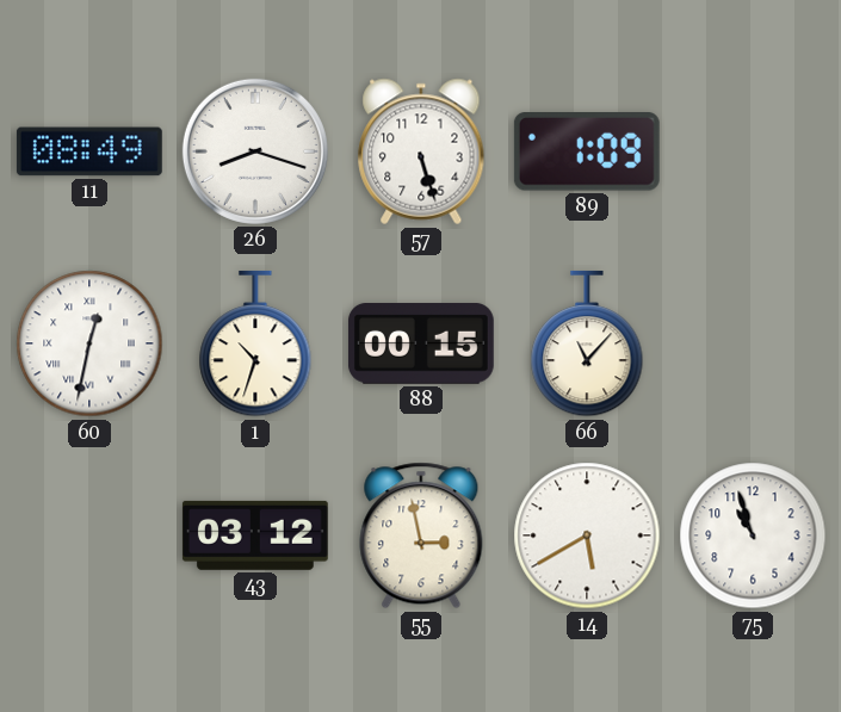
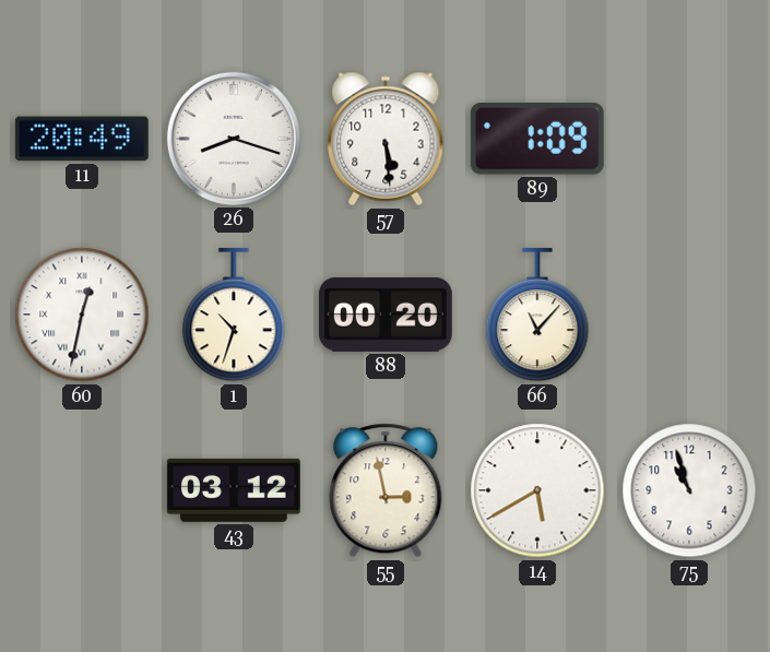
11: 08:49 -> 20:49 (82, 139)
57: 5:27 -> 5:29 (386, 139)
88: 00:15 -> 00:20 (386, 316)
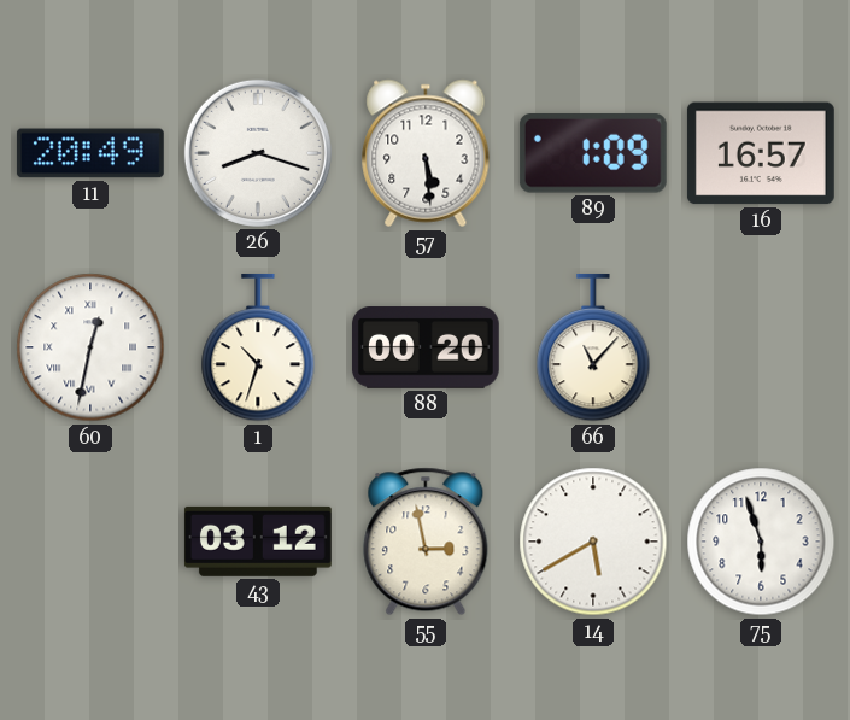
16: none -> 16:57 (761, 153)
75: 10:57 -> 5:57 (761, 542)
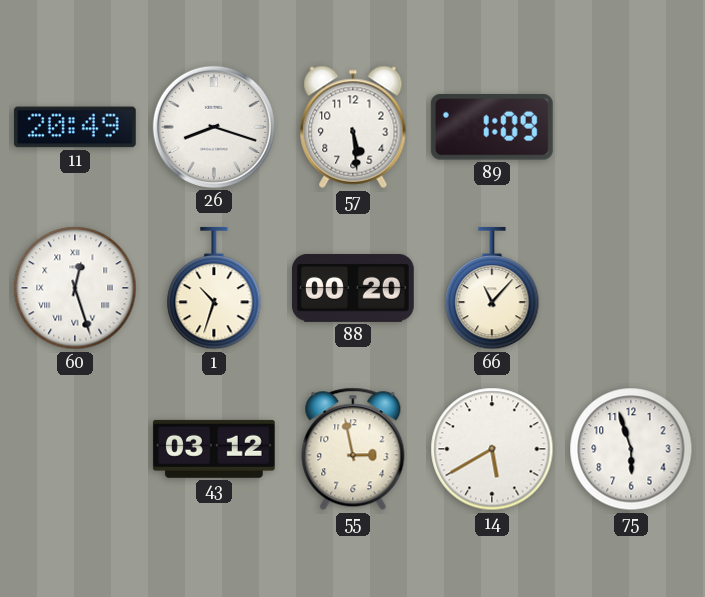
16: 16:57 -> none (761, 153)
60: 12:32 -> 12:27 (75, 288)
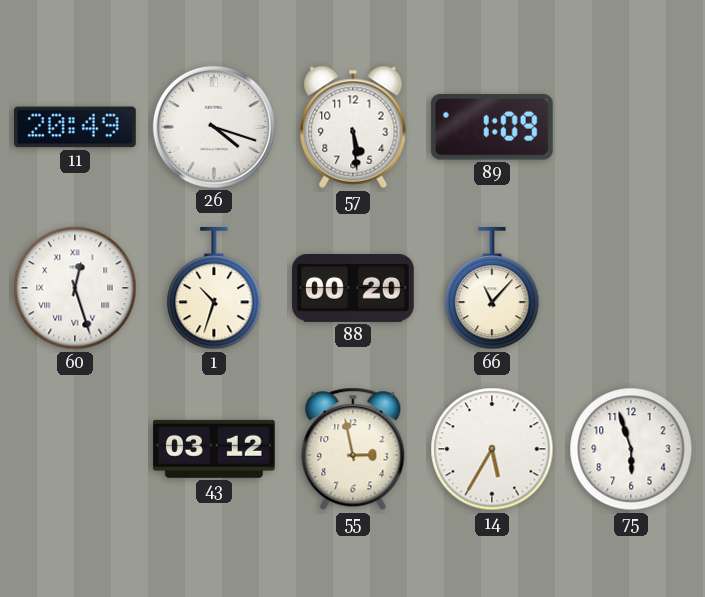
26: 8:18 -> 4:18 (214, 127)
14: 5:40 -> 5:35 (492, 449)
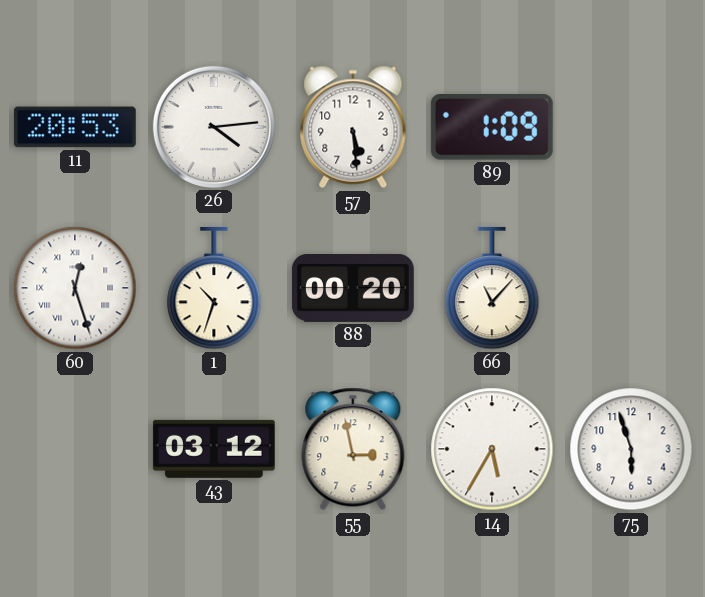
11: 20:49 -> 20:53 (75, 127)
26: 4:18 -> 4:14 (214, 127)
